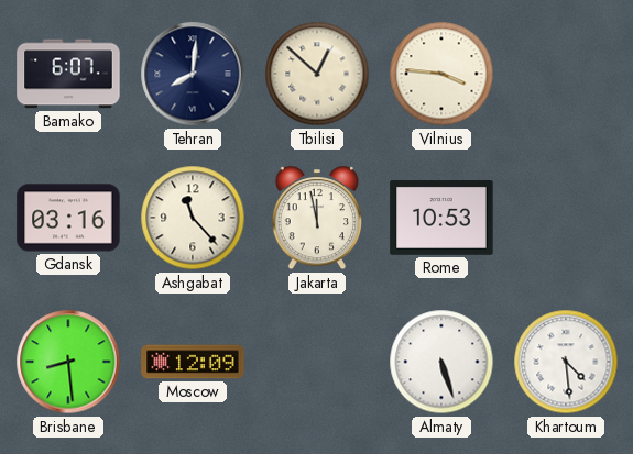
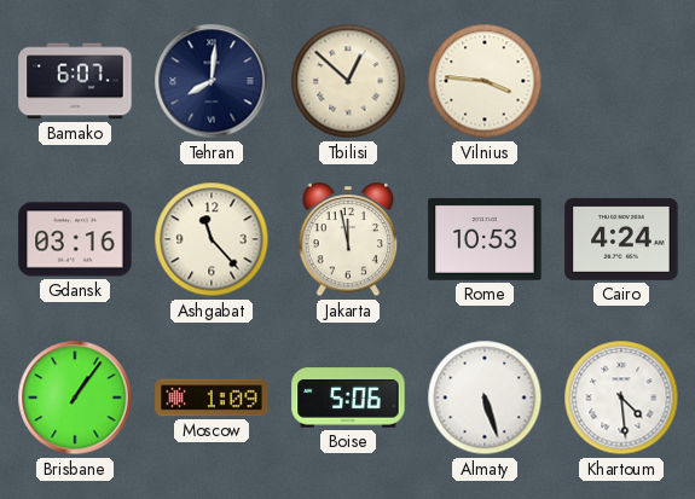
Cairo: none -> 4:24 (621, 239)
Brisbane: 8:29 -> 1:06 (75, 398)
Moscow: 12:09 -> 1:09 (212, 398)
Boise: none -> 5:06 (348, 398)
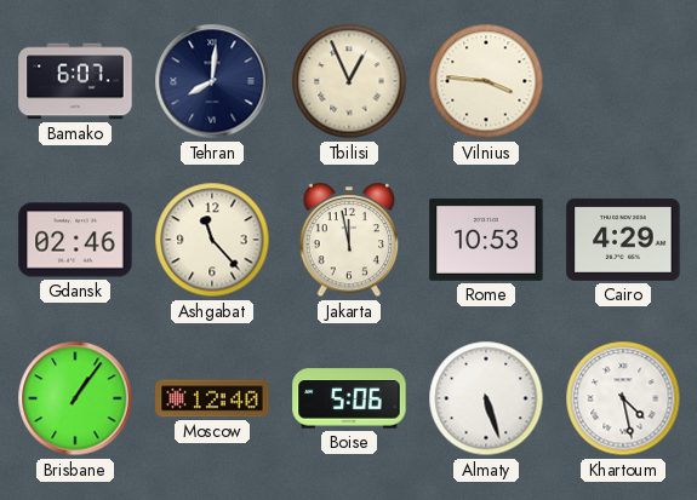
Tbilisi: 12:52 -> 12:56 (349, 81)
Gdansk: 03:16 -> 02:46 (75, 240)
Cairo: 4:24 -> 4:29 (623, 240)
Moscow: 1:09 -> 12:40 (212, 398)
Khartoum: 4:29 -> 4:28 (623, 398)
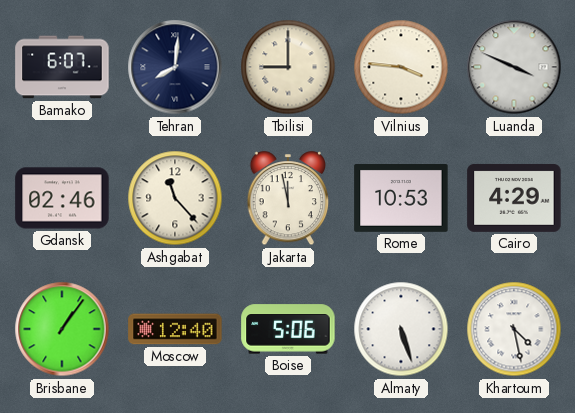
Tbilisi: 12:56 -> 9:00 (288, 67)
Luanda: none -> 3:49 (514, 67)
